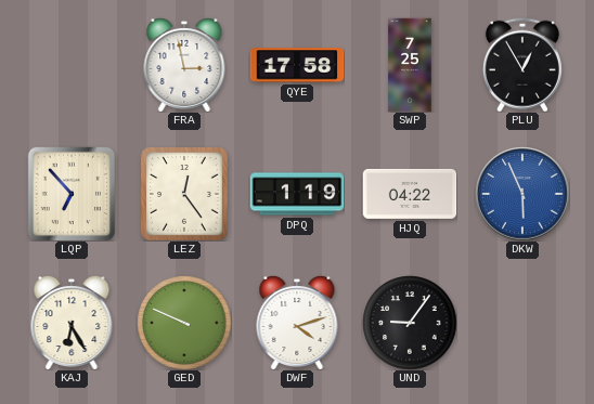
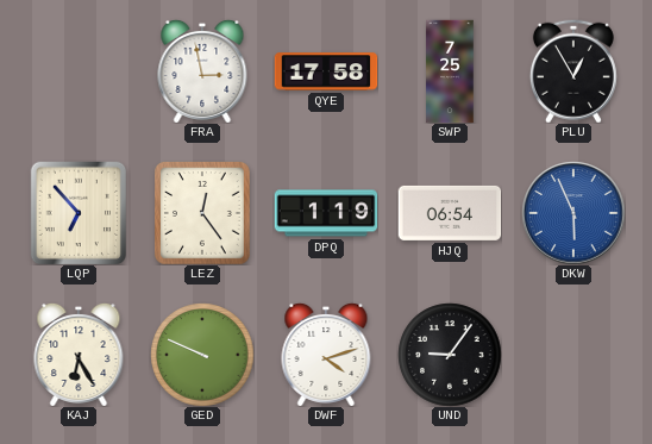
HJQ: 04:22 -> 06:54 (450, 213)
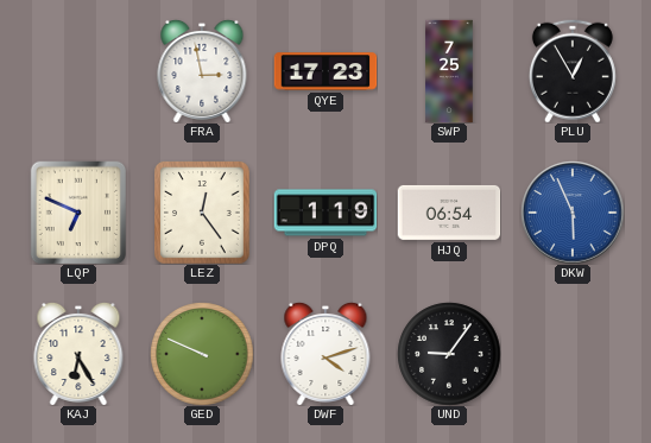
QYE: 17:58 -> 17:23 (325, 71)
LQP: 6:53 -> 6:49 (78, 213)
